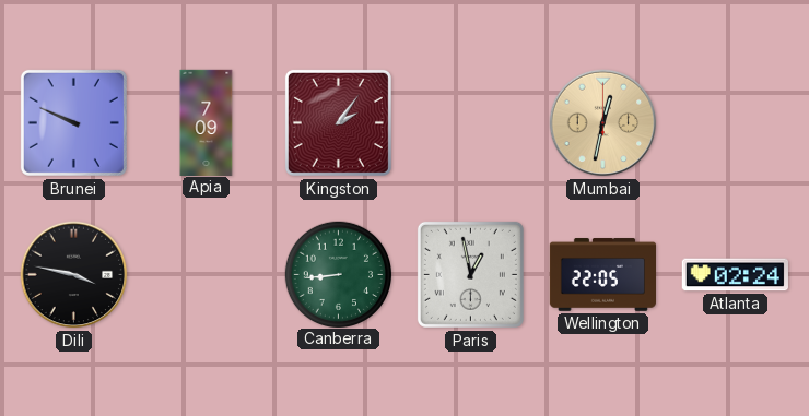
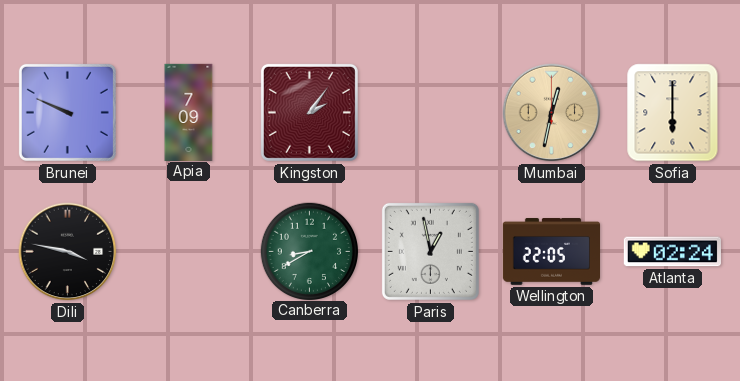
Sofia: none -> 6:00 (673, 113)
Canberra: 8:44 -> 8:40 (309, 251)
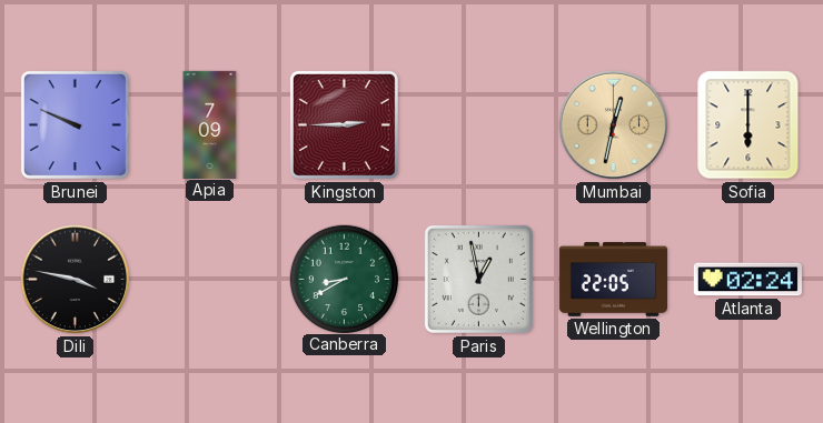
Kingston: 2:06 -> 2:45 (344, 124)
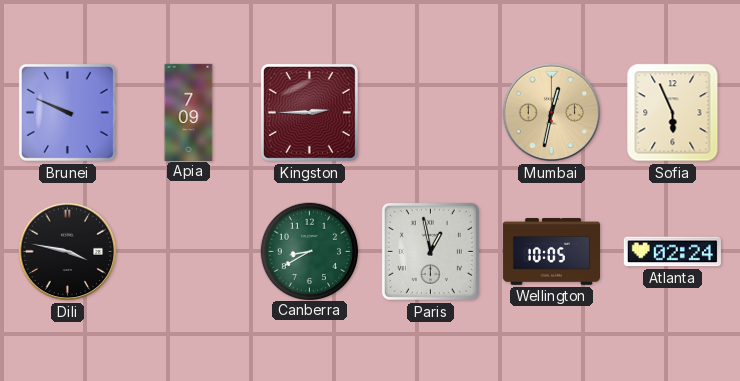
Sofia: 6:00 -> 5:56 (673, 113)
Wellington: 22:05 -> 10:05 (551, 252)
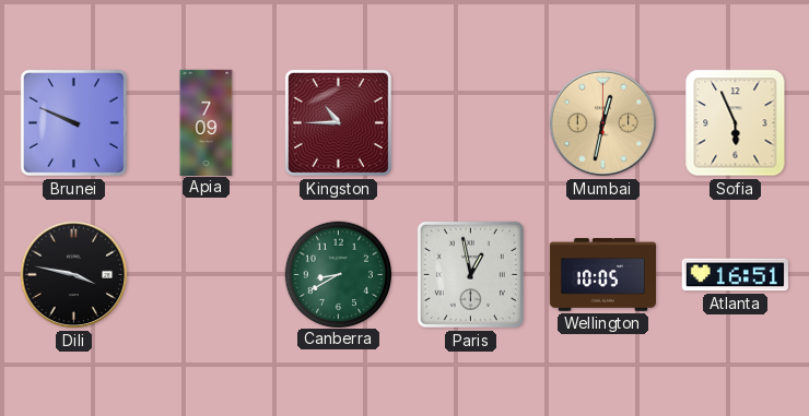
Kingston: 2:45 -> 10:45 (338, 122)
Atlanta: 02:24 -> 16:51 (735, 275)
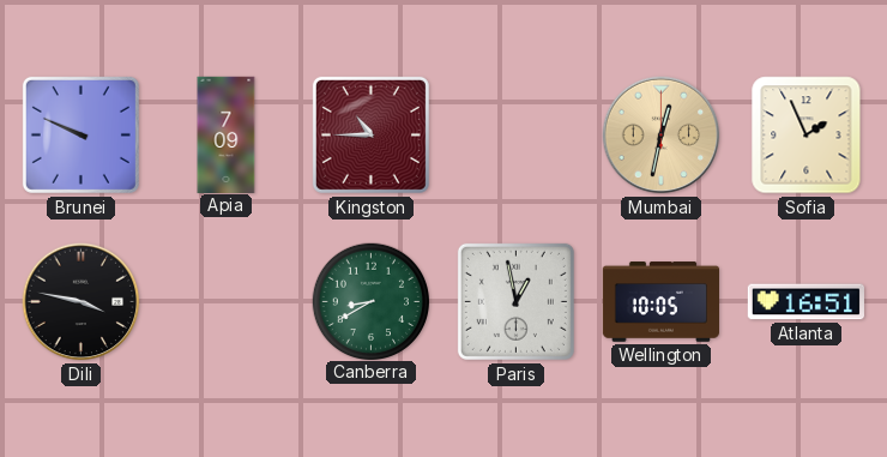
Sofia: 5:56 -> 1:56 (807, 136)
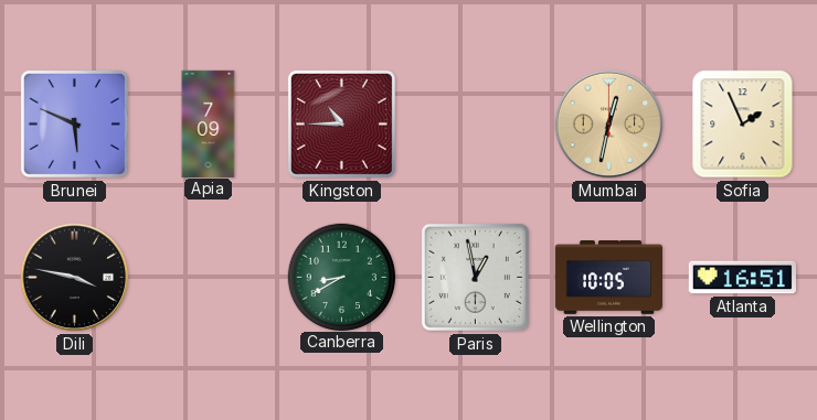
Brunei: 9:49 -> 5:49 (74, 123)
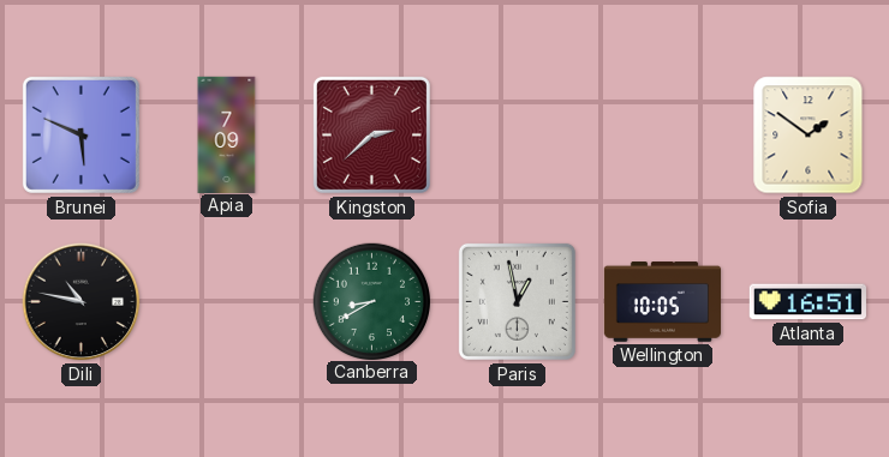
Kingston: 10:45 -> 2:38 (371, 134)
Mumbai: 12:32 -> none (609, 125)
Sofia: 1:56 -> 1:51 (809, 136)
Dili: 3:47 -> 10:47 (82, 302)
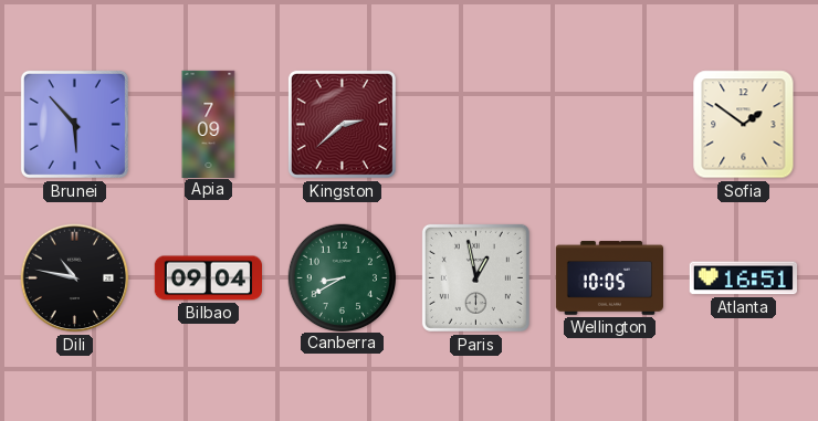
Brunei: 5:49 -> 5:53 (74, 124)
Bilbao: none -> 09:04 (208, 278)
